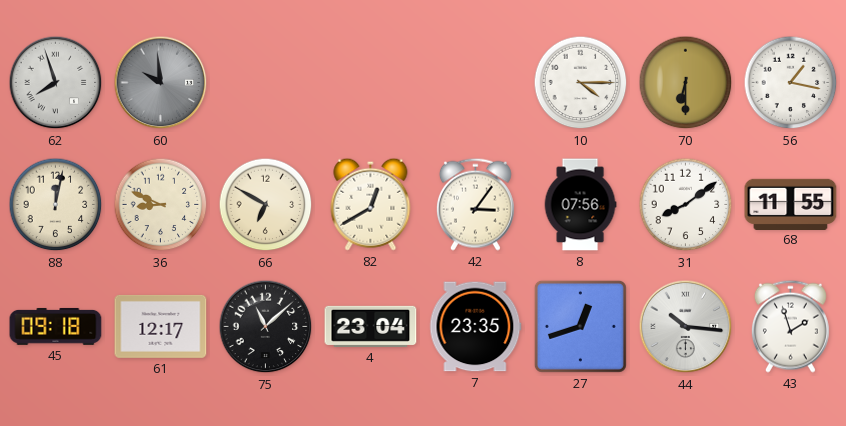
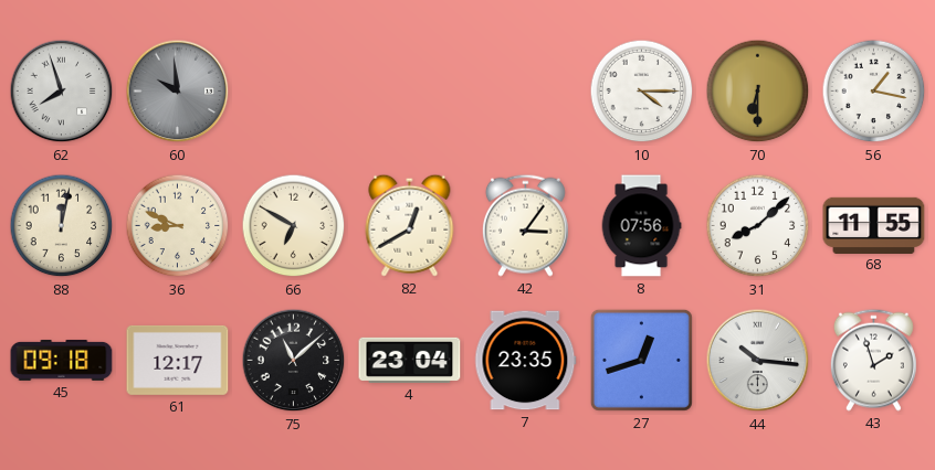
31: 8:09 -> 8:08 (758, 226)
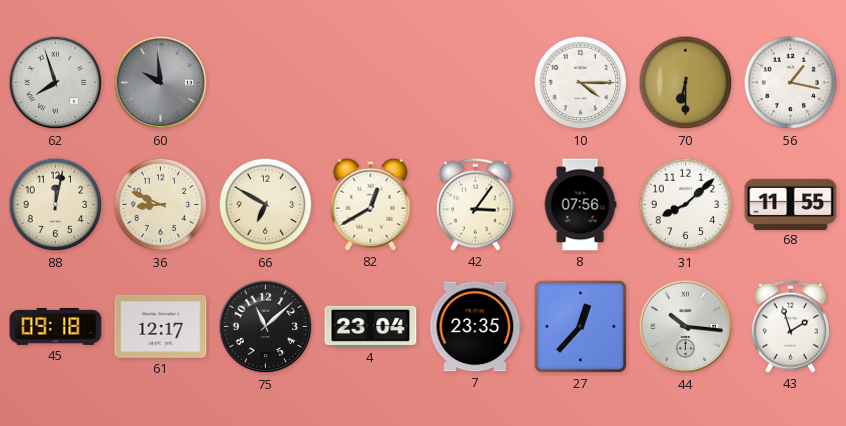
27: 12:42 -> 12:37 (580, 326)
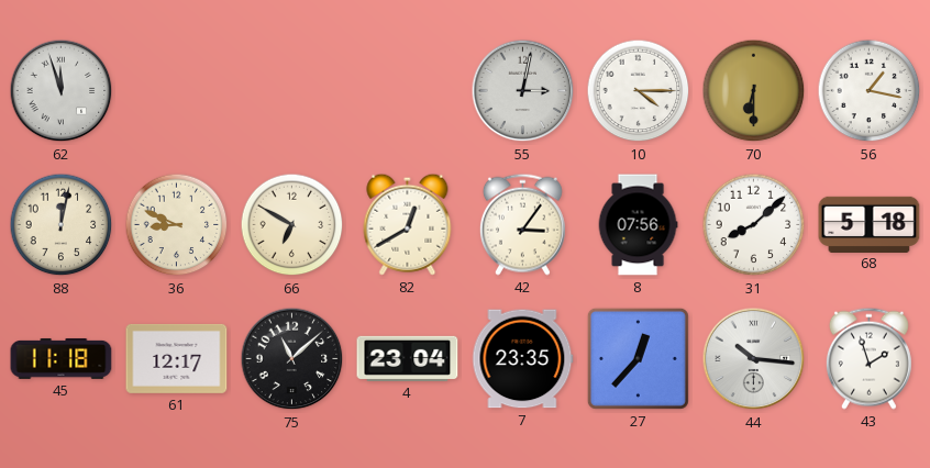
62: 7:57 -> 11:57 (62, 91)
60: 9:59 -> none (161, 83)
55: none -> 3:02 (523, 91)
68: 11:55 -> 5:18 (870, 224)
45: 09:18 -> 11:18 (62, 358)
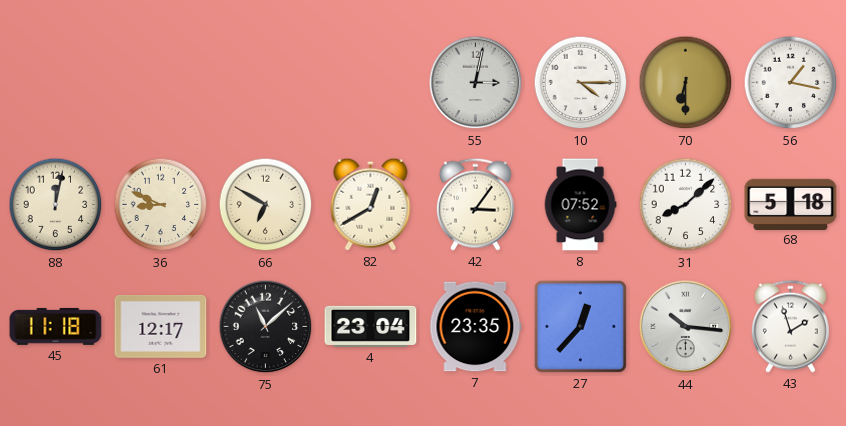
62: 11:57 -> none (62, 91)
8: 07:56 -> 07:52 (580, 205)
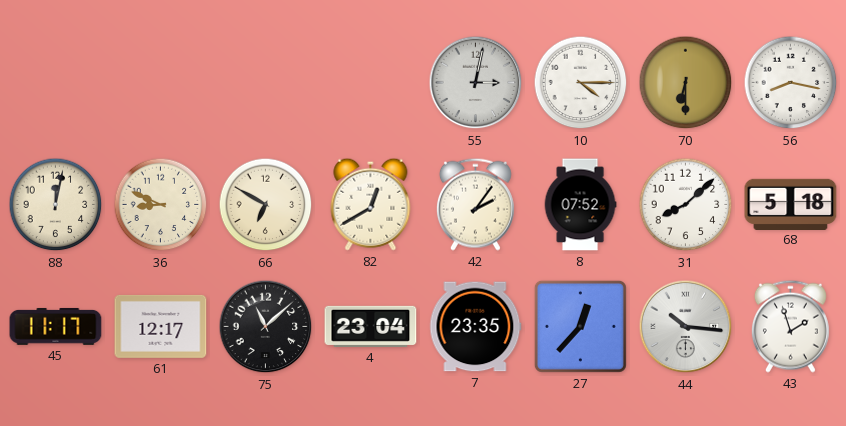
56: 1:17 -> 8:17 (791, 83)
42: 3:06 -> 2:06 (475, 204)
45: 11:18 -> 11:17 (56, 326)
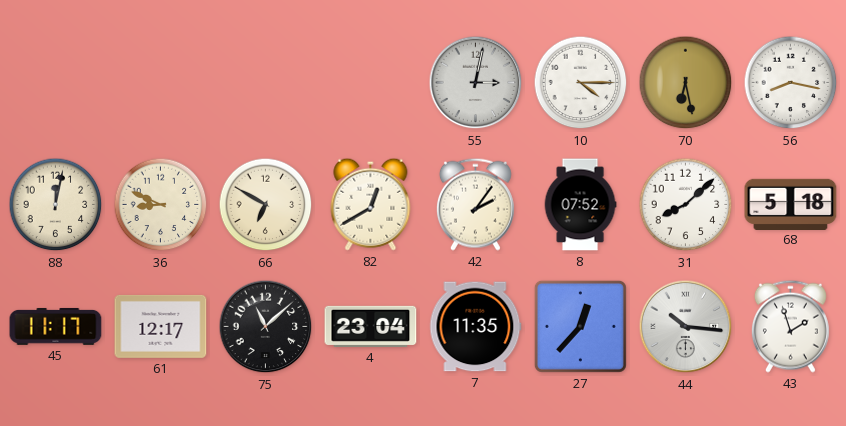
70: 6:30 -> 6:28 (686, 83)
7: 23:35 -> 11:35 (476, 327)
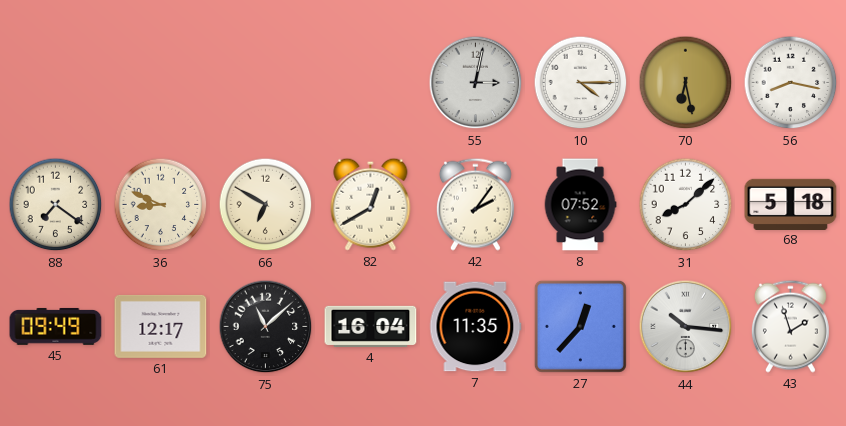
88: 12:02 -> 7:21 (56, 205)
45: 11:17 -> 09:49 (56, 326)
4: 23:04 -> 16:04 (371, 326)
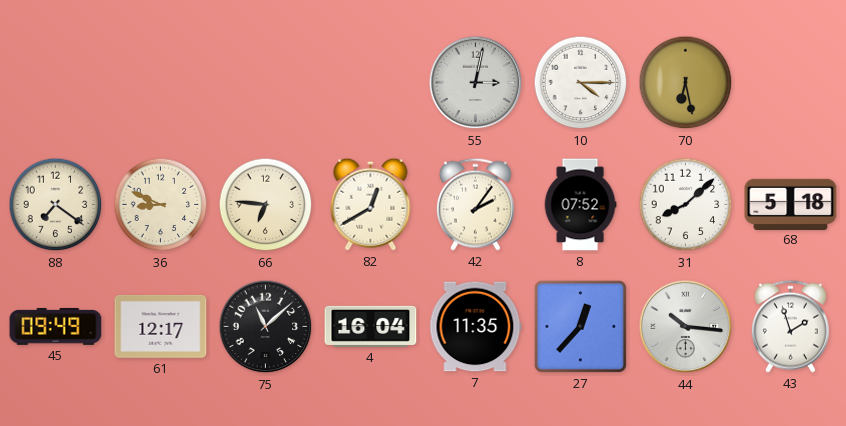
56: 8:17 -> none (791, 83)
66: 6:50 -> 6:46 (266, 205)
